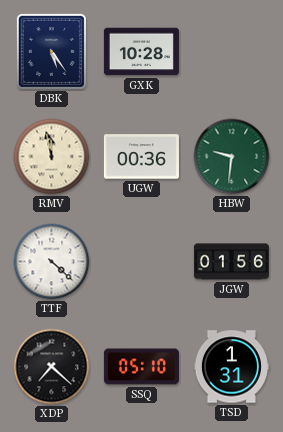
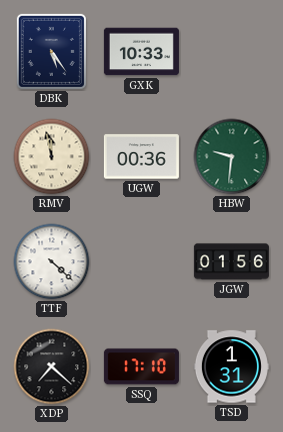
GXK: 10:28 -> 10:33 (141, 52)
SSQ: 05:10 -> 17:10 (141, 367)
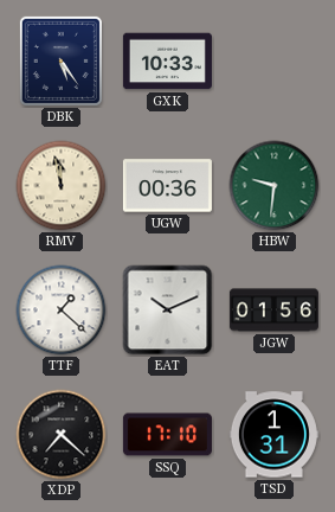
TTF: 4:22 -> 1:22 (62, 311)
EAT: none -> 10:11 (168, 311)
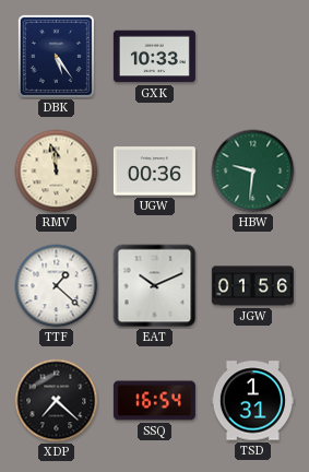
SSQ: 17:10 -> 16:54 (154, 401)
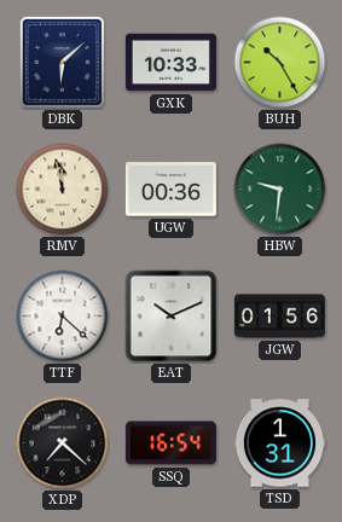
DBK: 5:24 -> 6:08 (62, 62)
BUH: none -> 10:25 (280, 63)
TTF: 1:22 -> 6:22 (63, 317)
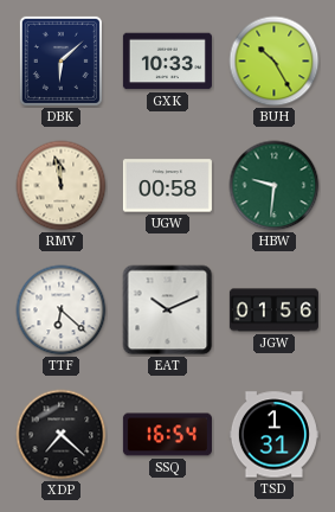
UGW: 00:36 -> 00:58 (167, 186)
